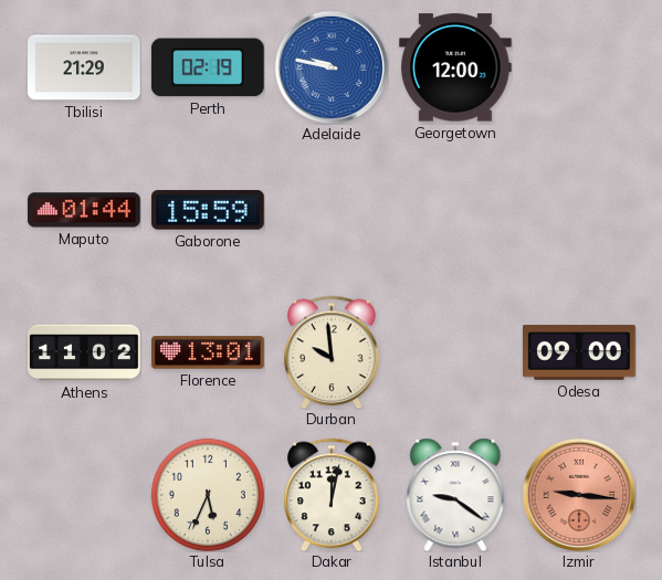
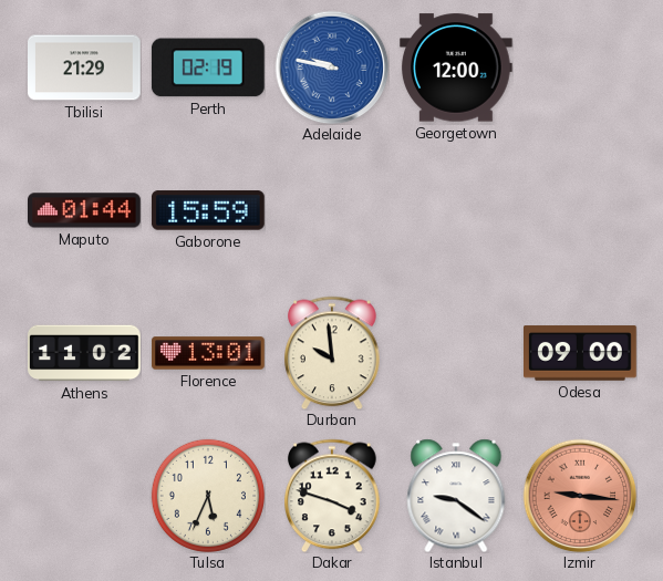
Dakar: 12:02 -> 3:48 (333, 496)
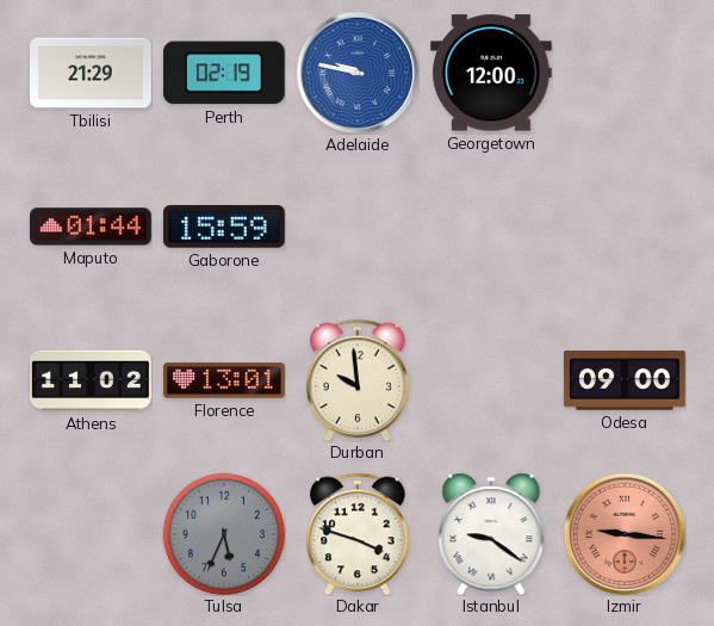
Tulsa dial: cream -> grey (224, 534)
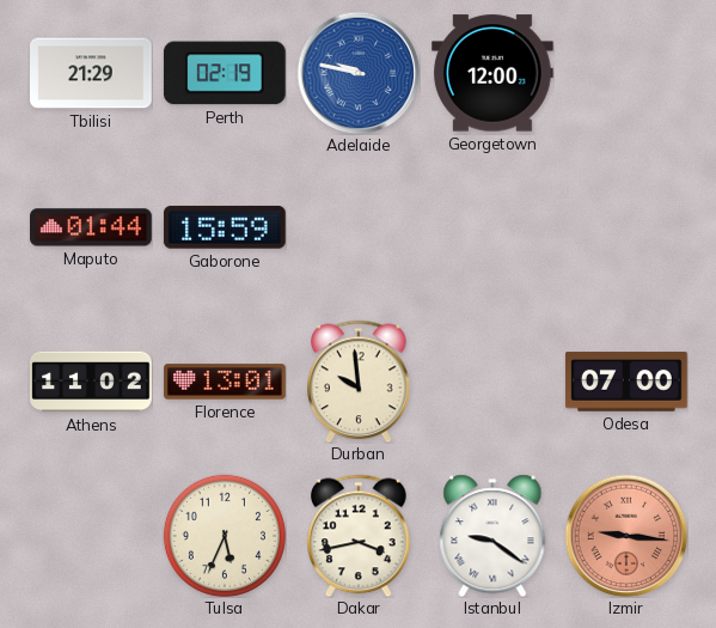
Odesa: 09:00 -> 07:00 (628, 382)
Tulsa dial: grey -> cream (225, 536)
Dakar: 3:48 -> 3:43 (360, 536)
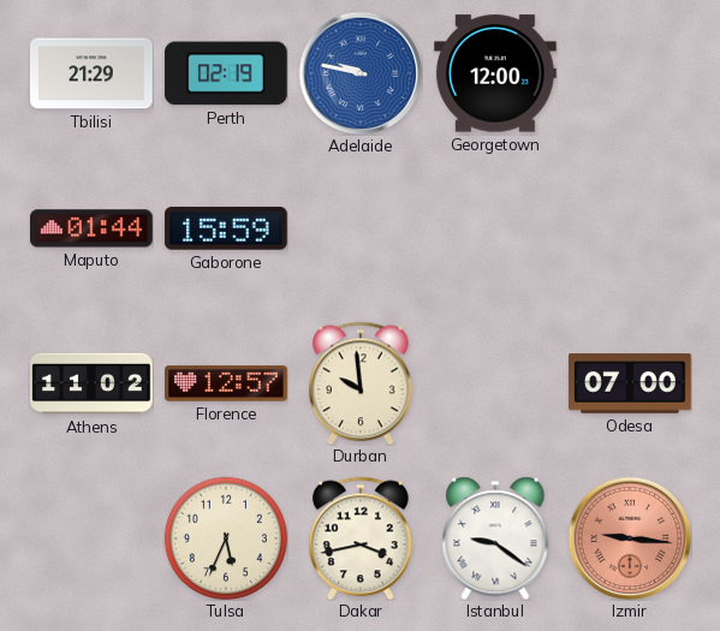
Florence: 13:01 -> 12:57 (226, 383)
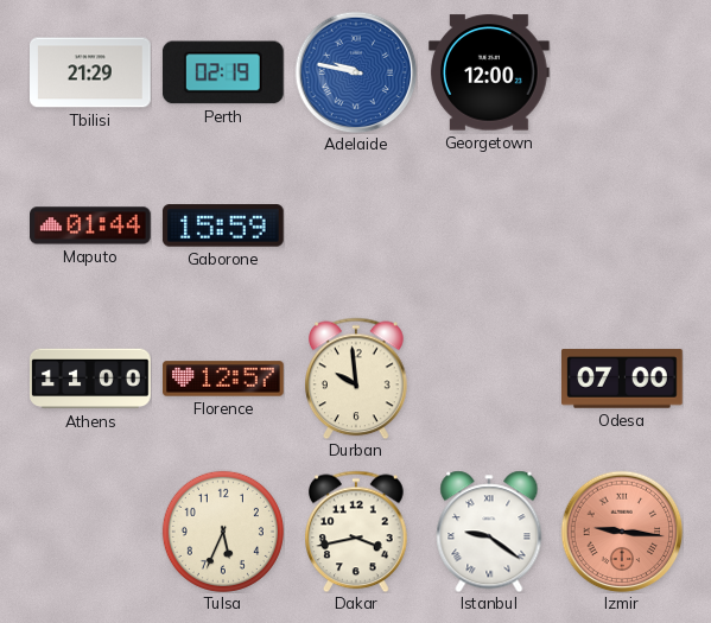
Athens: 11:02 -> 11:00 (90, 379)
